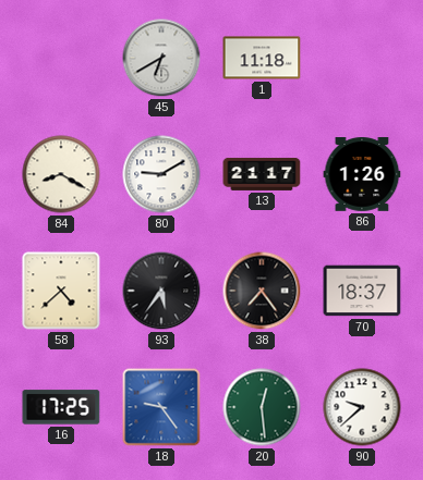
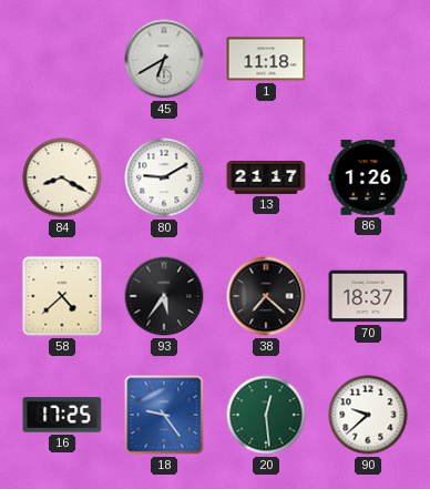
38: 7:24 -> 7:22 (266, 296)
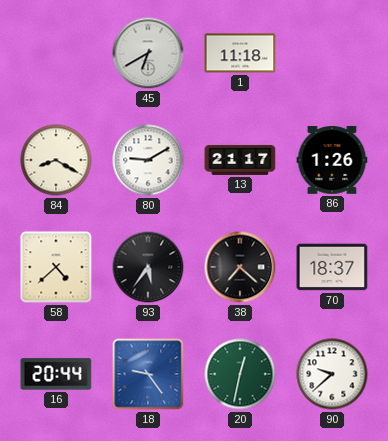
16: 17:25 -> 20:44 (56, 374)
20: 12:29 -> 12:32 (240, 374)
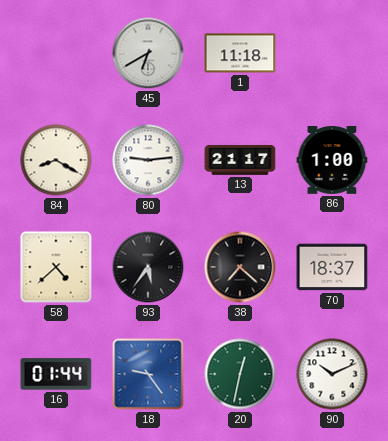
80: 9:10 -> 9:14 (148, 160)
86: 1:26 -> 1:00 (332, 161)
16: 20:44 -> 01:44 (56, 374)
90: 9:38 -> 10:11 (332, 374)
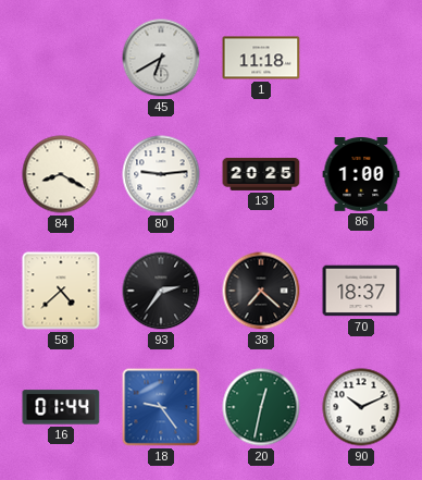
13: 21:17 -> 20:25 (261, 174)
93: 5:36 -> 2:36 (161, 291)
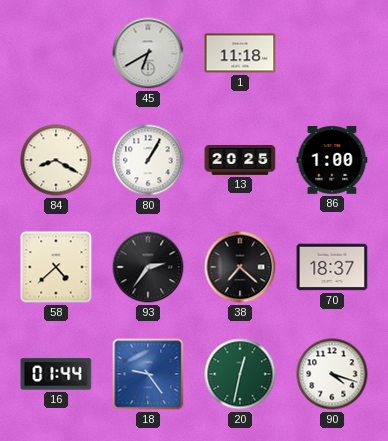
80: 9:14 -> 1:05 (148, 160)
90: 10:11 -> 4:18 (332, 374)
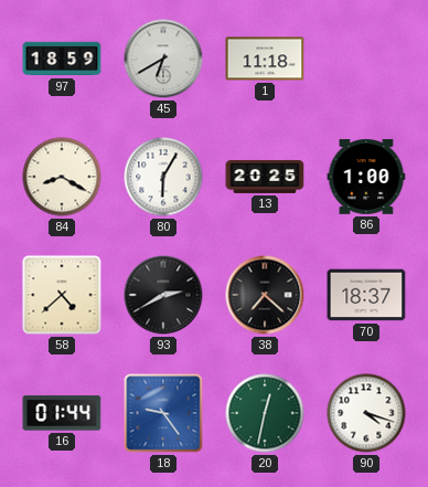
97: none -> 18:59 (62, 59)
80: 1:05 -> 6:05 (163, 177)
93: 2:36 -> 2:40 (163, 295)
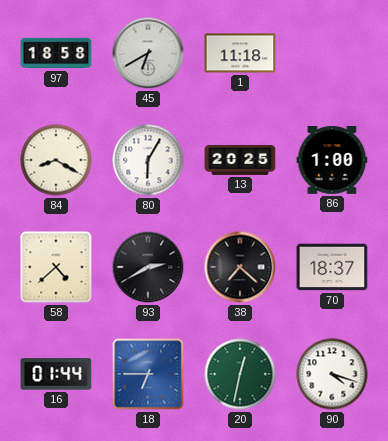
97: 18:59 -> 18:58 (56, 53)
18: 9:24 -> 6:45 (148, 374)
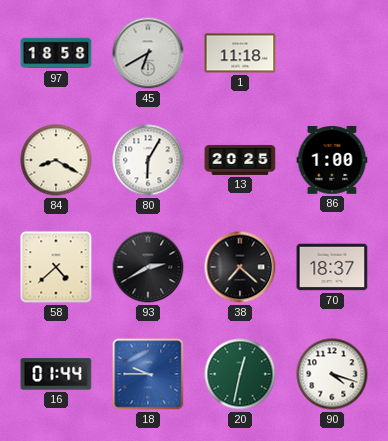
18: 6:45 -> 9:45 (148, 374)
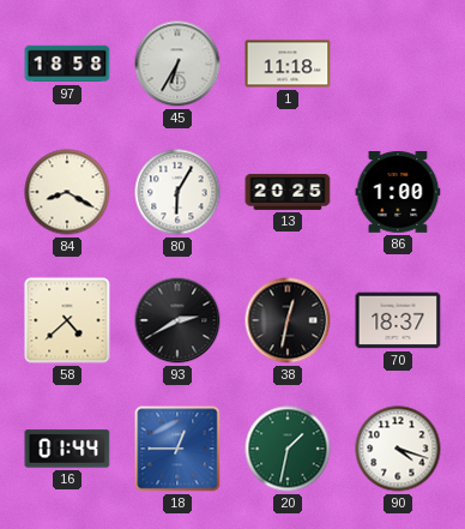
45: 6:40 -> 6:35 (177, 64)
38: 7:22 -> 12:32 (288, 320)
18: 9:45 -> 12:45 (177, 449)
20: 12:32 -> 1:32 (288, 449)
